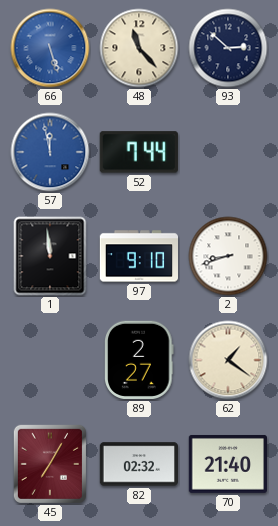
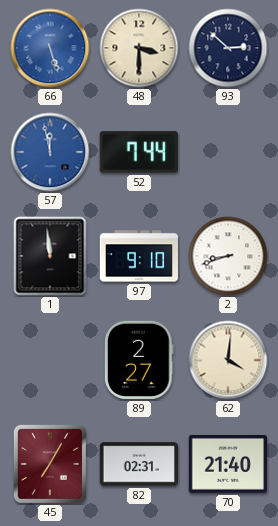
48: 11:23 -> 3:30 (139, 48)
62: 1:21 -> 4:01 (228, 360)
82: 02:32 -> 02:31 (138, 464)
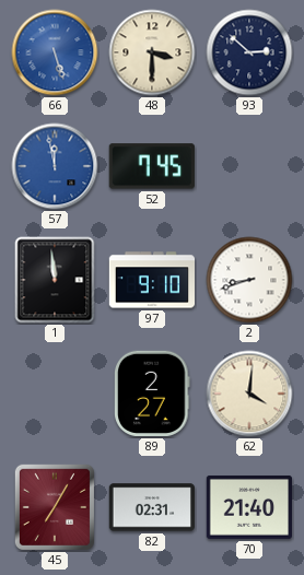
52: 7:44 -> 7:45 (152, 166)
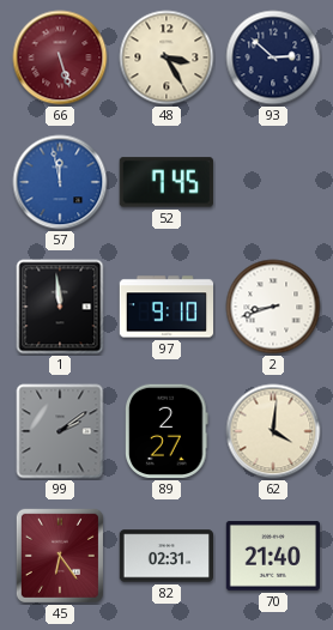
66 dial: blue -> burgundy (60, 57)
48: 3:30 -> 3:25 (166, 57)
99: none -> 2:09 (60, 431)
45: 7:05 -> 6:24 (60, 556)
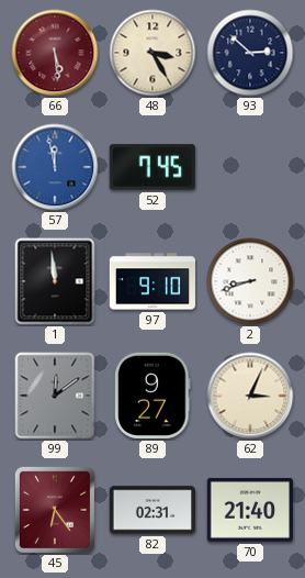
66: 5:27 -> 5:29 (55, 53)
99: 2:09 -> 12:09 (55, 396)
89: 2:27 -> 9:27 (154, 396)
62: 4:01 -> 3:04 (250, 396)
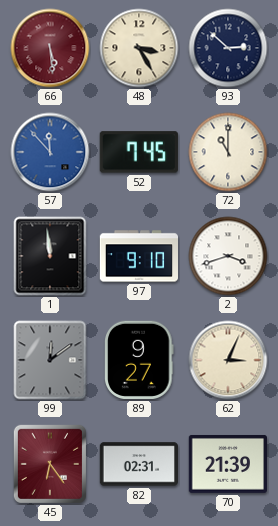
57: 11:58 -> 11:53 (50, 152)
72: none -> 11:00 (228, 152)
2: 8:42 -> 3:42 (228, 256)
70: 21:40 -> 21:39 (227, 464)
